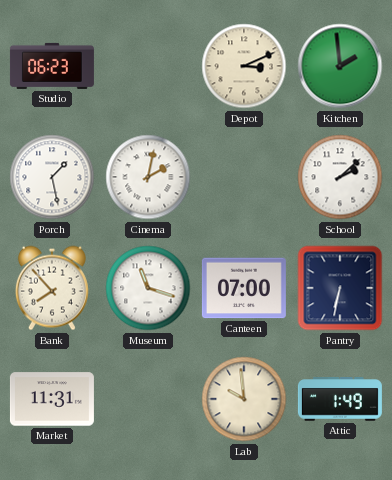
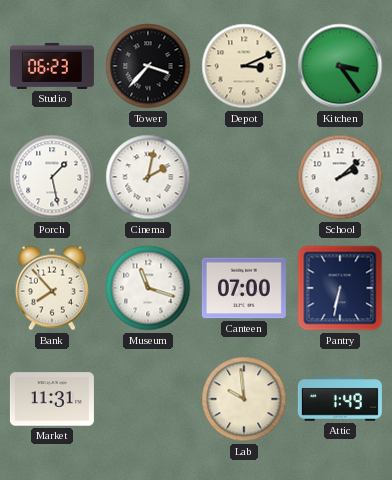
Tower: none -> 3:37 (148, 66)
Kitchen: 1:59 -> 3:24 (340, 66)
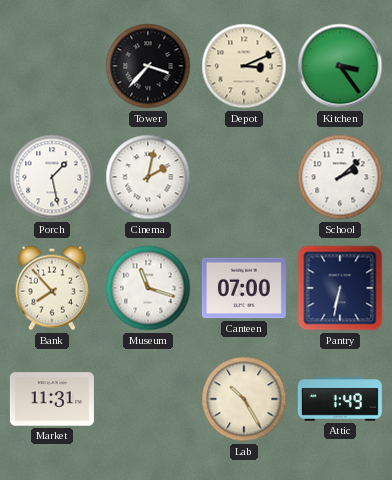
Studio: 06:23 -> none (52, 66)
Lab: 9:59 -> 10:25 (244, 399)
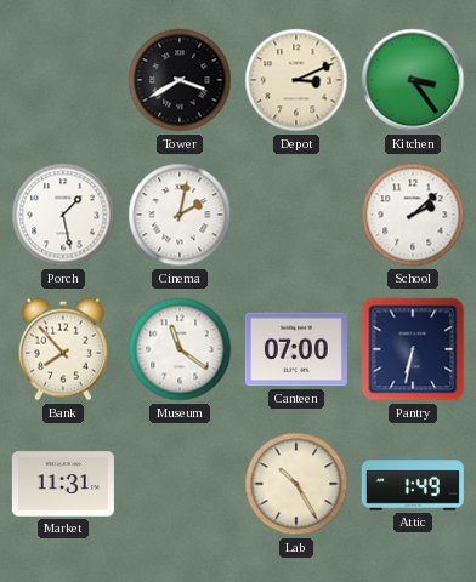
Tower: 3:37 -> 3:40 (180, 80)
Museum: 11:18 -> 11:21 (180, 349)
